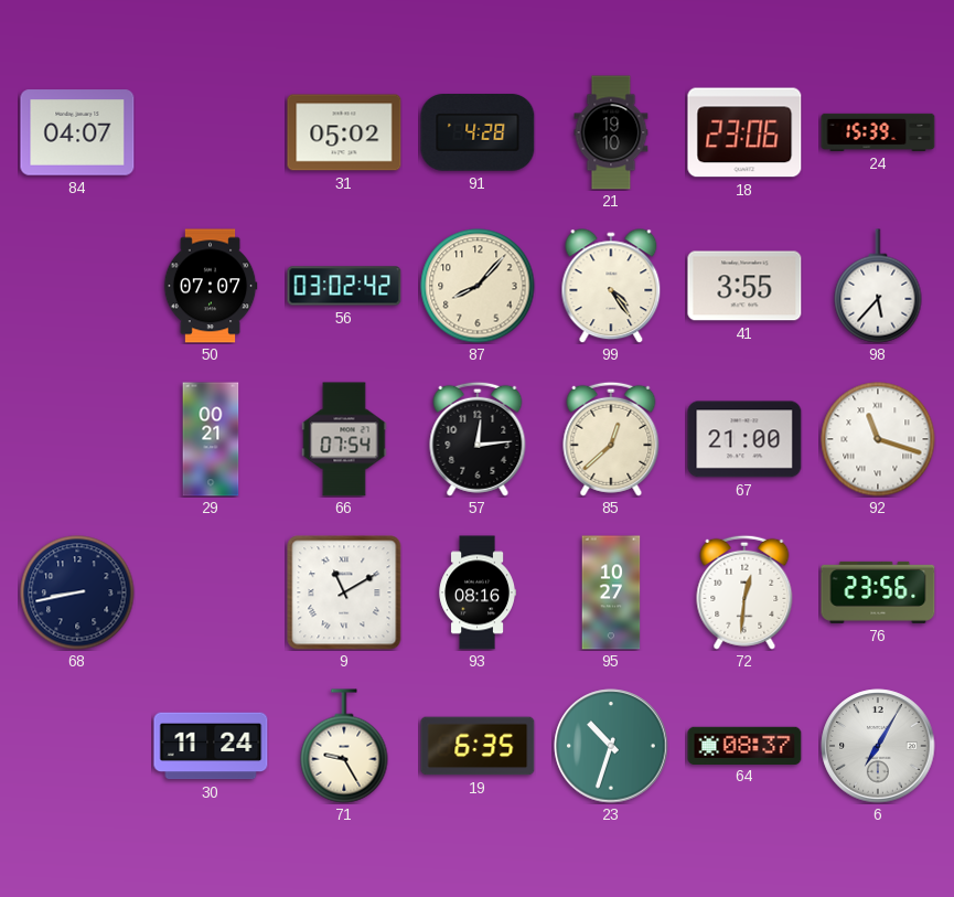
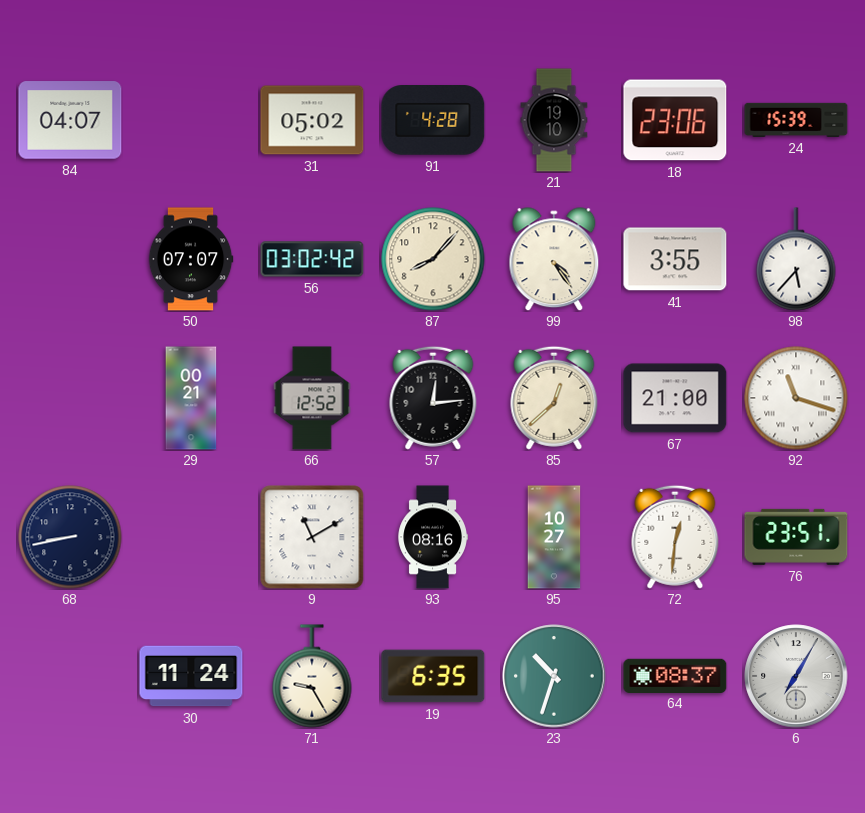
66: 07:54 -> 12:52 (312, 398)
76: 23:56 -> 23:51 (796, 537)
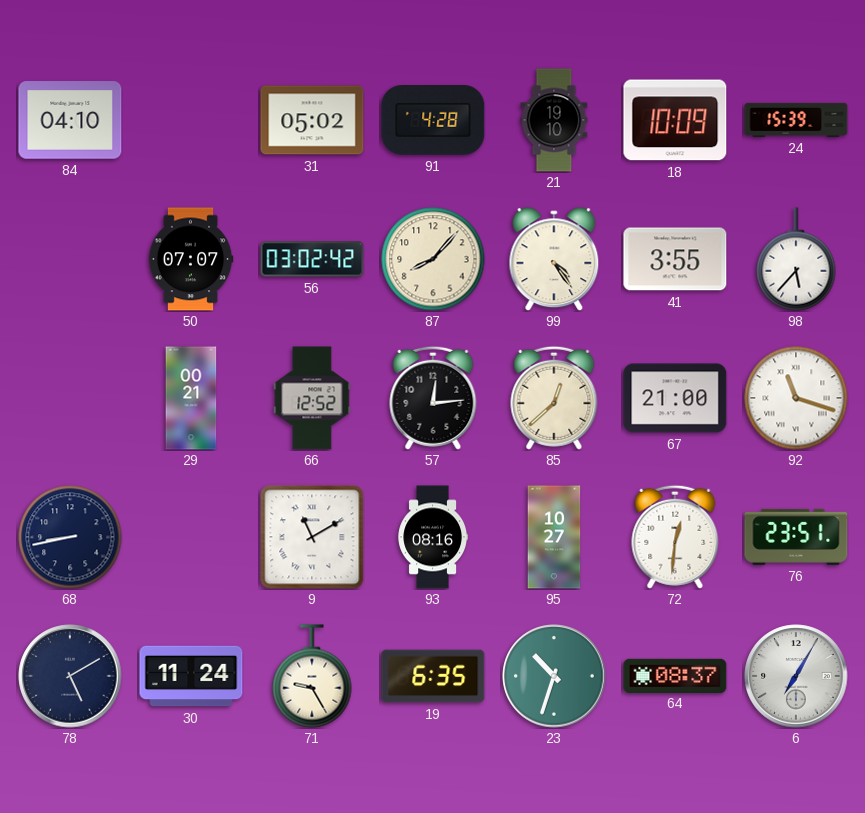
84: 04:07 -> 04:10 (70, 120)
18: 23:06 -> 10:09 (675, 120)
78: none -> 5:10 (70, 676)
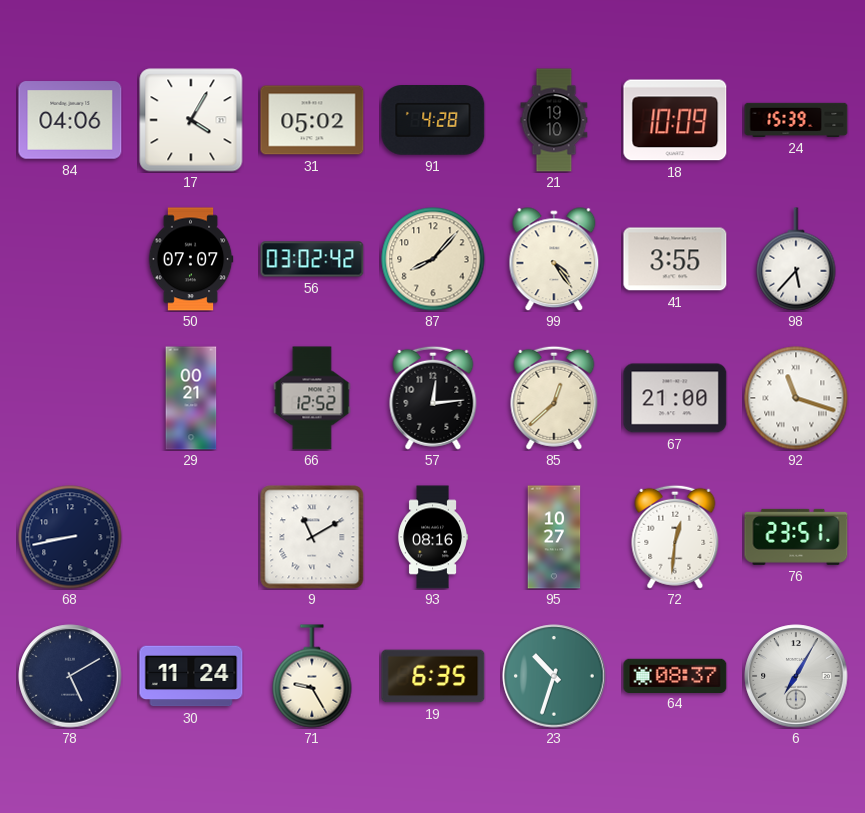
84: 04:10 -> 04:06 (70, 120)
17: none -> 4:05 (191, 120)
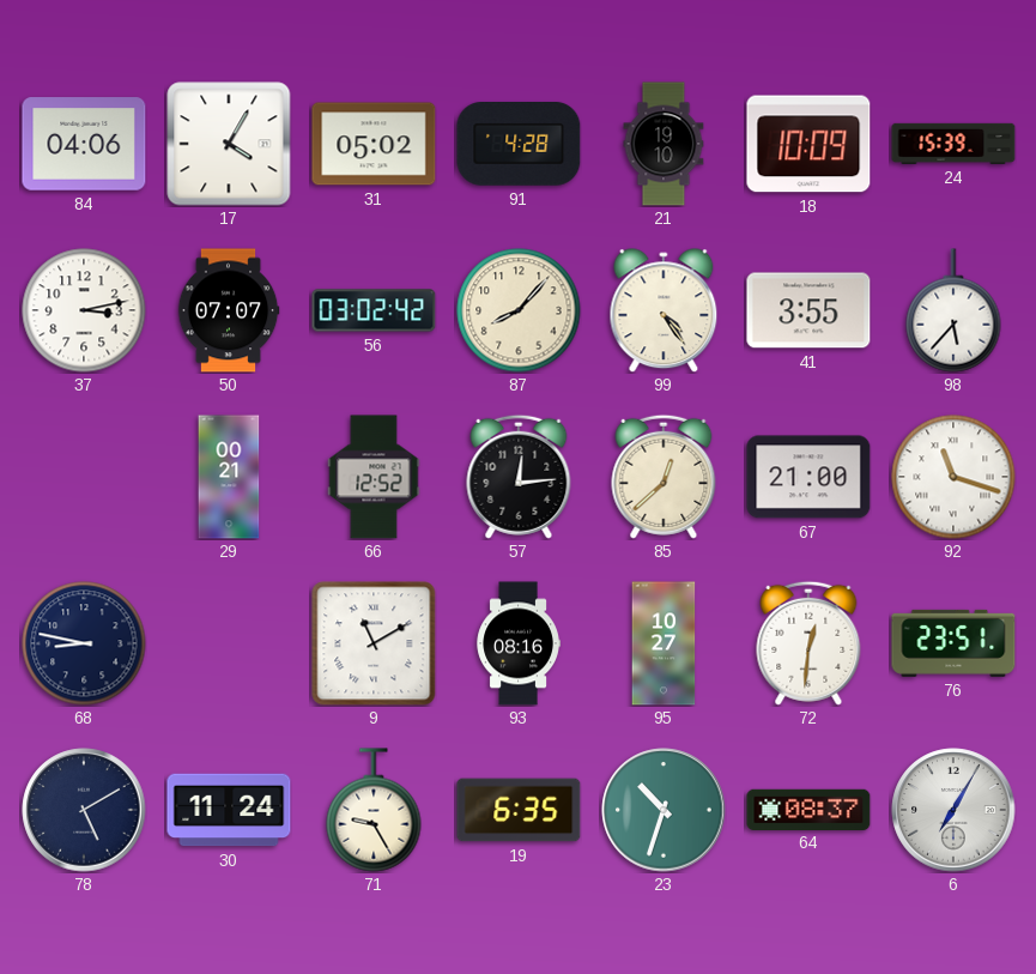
37: none -> 3:13 (84, 310)
68: 8:43 -> 8:47 (84, 643)
